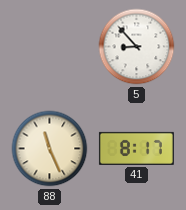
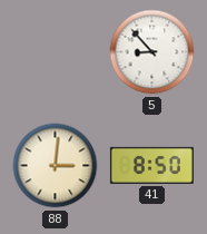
88: 11:26 -> 3:01 (56, 166)
41: 8:17 -> 8:50 (151, 165)
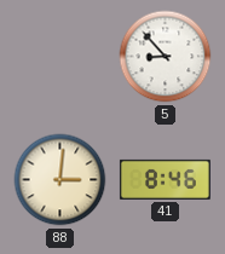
41: 8:50 -> 8:46 (165, 179)
